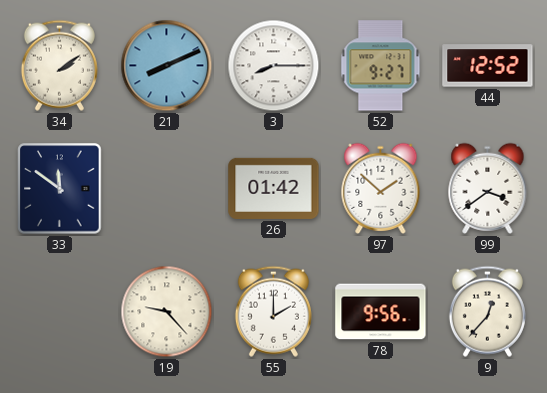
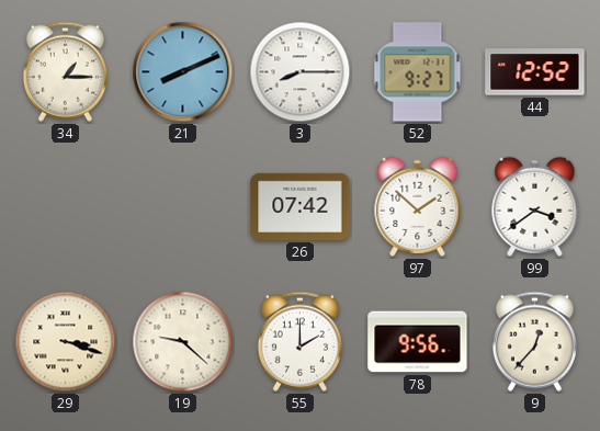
34: 2:09 -> 1:15 (65, 71)
33: 11:51 -> none (60, 189)
26: 01:42 -> 07:42 (301, 206)
29: none -> 3:18 (66, 342)
19: 9:23 -> 9:22 (183, 342)
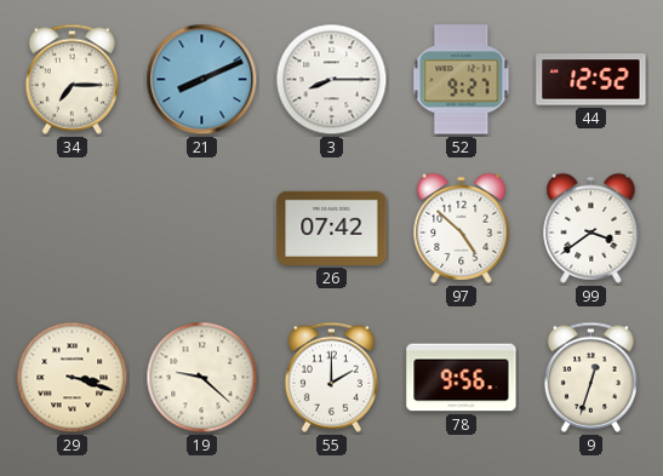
34: 1:15 -> 7:15 (72, 79)
97: 1:52 -> 4:52 (462, 228)
9: 12:37 -> 12:33 (590, 377)
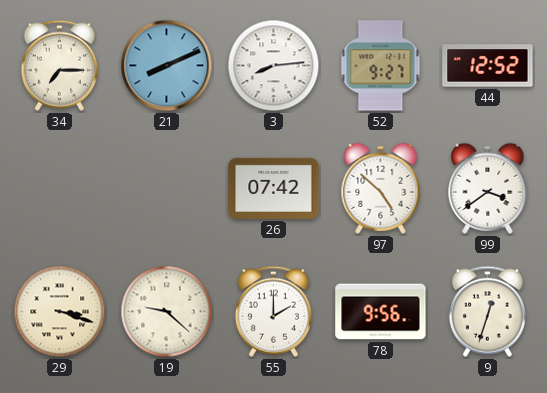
3: 8:15 -> 8:14 (274, 66)
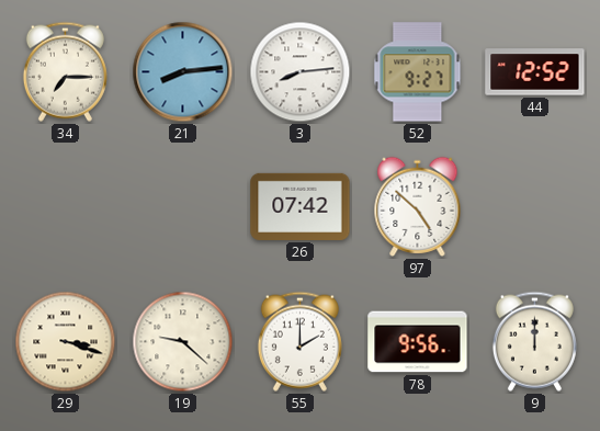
21: 8:11 -> 8:14 (183, 72)
99: 3:39 -> none (488, 188)
9: 12:33 -> 12:00 (534, 341)
